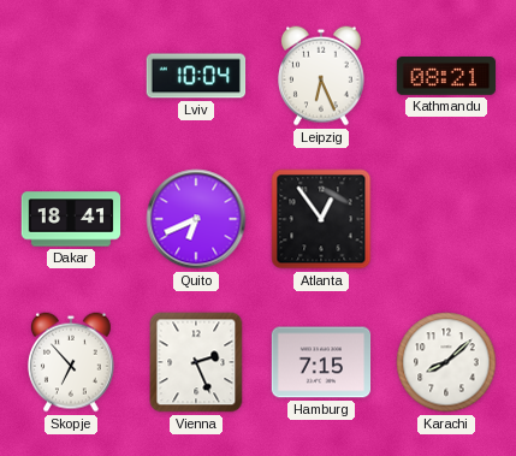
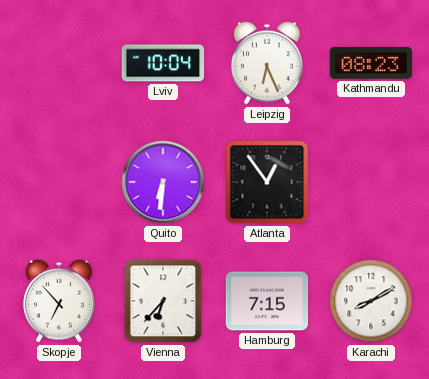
Kathmandu: 08:21 -> 08:23 (371, 64)
Dakar: 18:41 -> none (71, 219)
Quito: 6:41 -> 6:31 (163, 182)
Vienna: 2:26 -> 6:37 (163, 301)
Karachi: 8:08 -> 8:10 (371, 301)
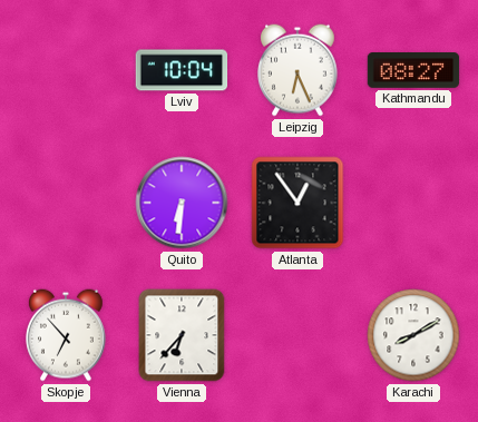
Kathmandu: 08:23 -> 08:27 (413, 71)
Hamburg: 7:15 -> none (267, 301)
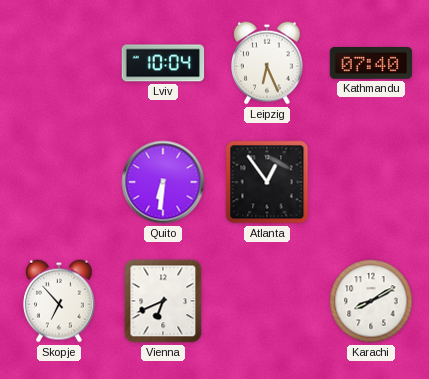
Kathmandu: 08:27 -> 07:40 (371, 64)
Vienna: 6:37 -> 6:41 (163, 301)
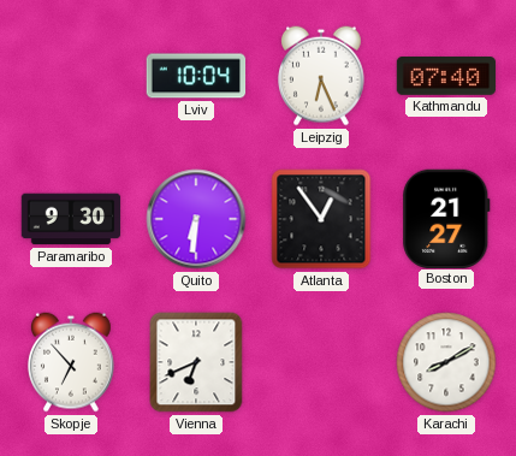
Paramaribo: none -> 9:30 (71, 219)
Boston: none -> 21:27 (446, 218)
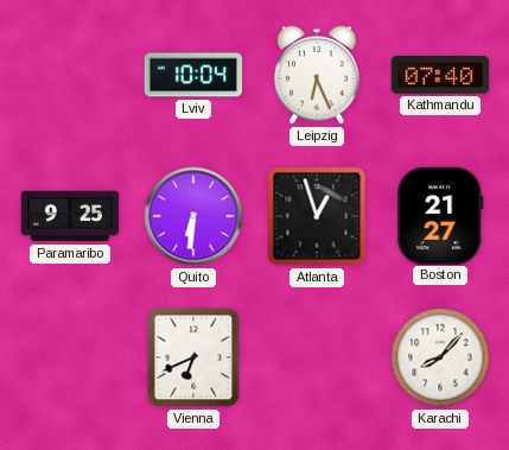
Paramaribo: 9:30 -> 9:25 (70, 216)
Atlanta: 12:54 -> 12:57 (317, 216)
Skopje: 6:53 -> none (72, 362)
Karachi: 8:10 -> 8:07 (440, 357)
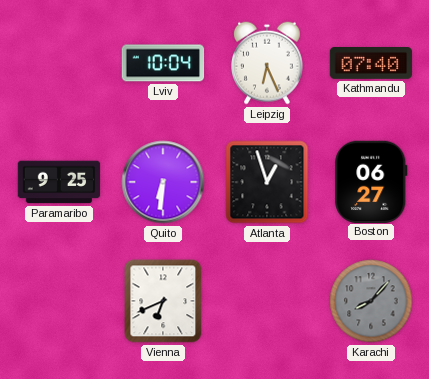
Boston: 21:27 -> 06:27 (371, 181)
Karachi dial: white -> grey (371, 301)
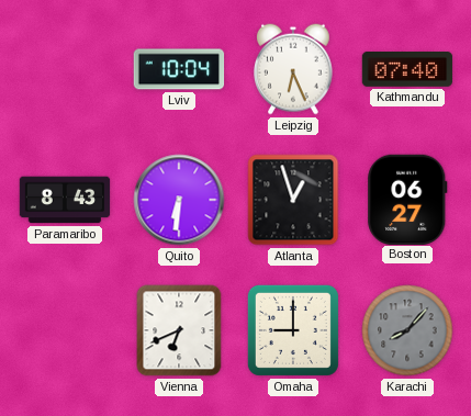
Paramaribo: 9:25 -> 8:43 (65, 200)
Omaha: none -> 9:00 (293, 330)
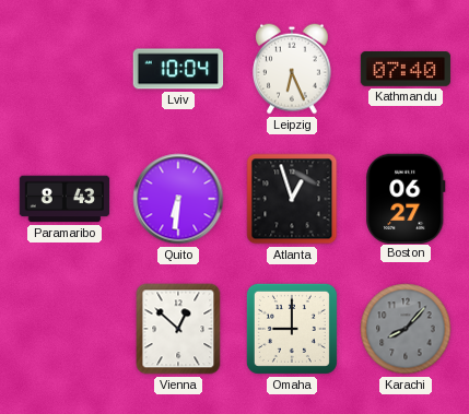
Vienna: 6:41 -> 12:52 (178, 329)
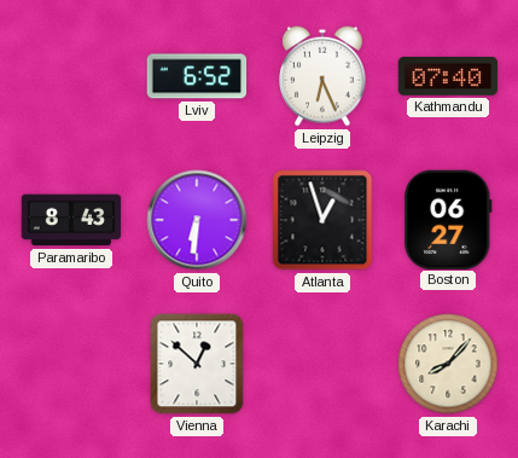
Lviv: 10:04 -> 6:52 (197, 76)
Omaha: 9:00 -> none (292, 329)
Karachi dial: grey -> cream (448, 364)
